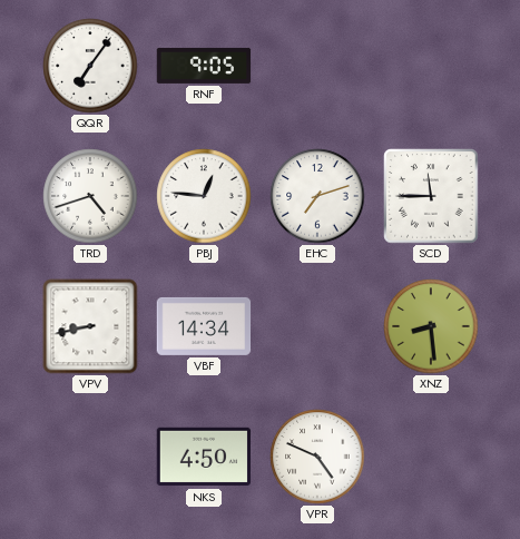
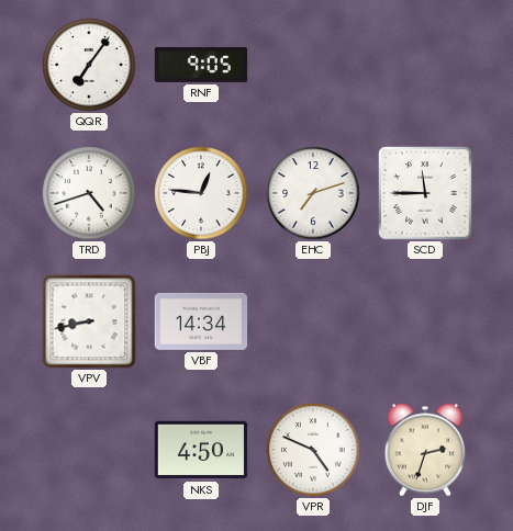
XNZ: 8:29 -> none (431, 326)
DJF: none -> 2:33 (425, 450)
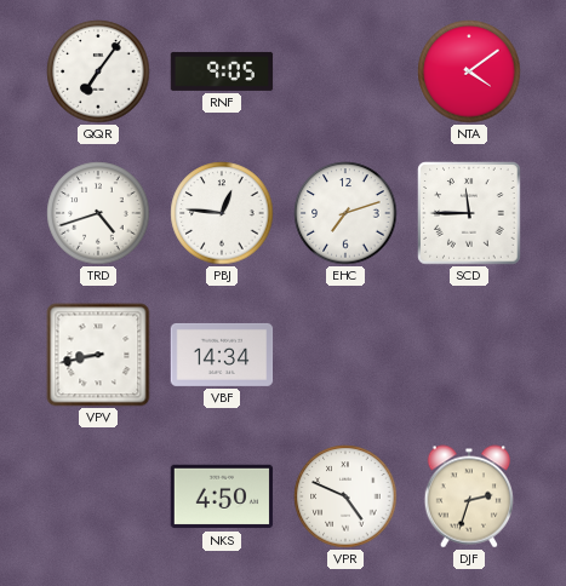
NTA: none -> 4:09 (469, 71)
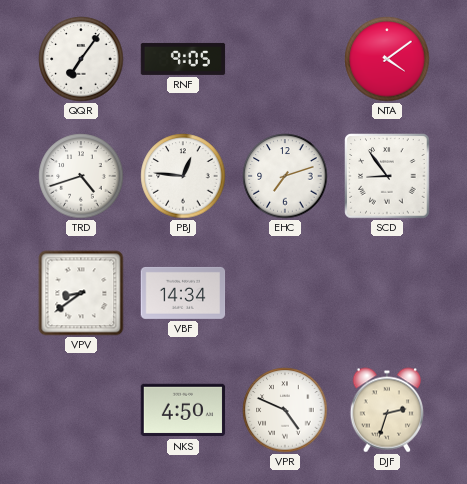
SCD: 11:45 -> 8:54 (387, 176)
VPV: 8:43 -> 8:39 (81, 293)
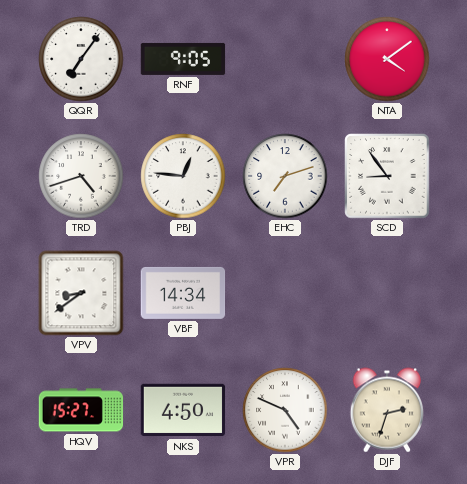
HQV: none -> 15:27 (81, 410)
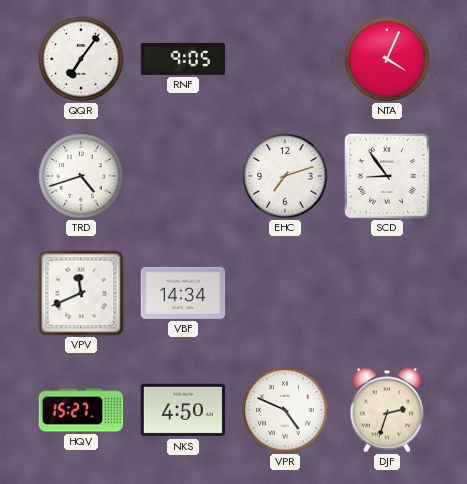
NTA: 4:09 -> 4:04 (387, 59)
PBJ: 12:46 -> none (183, 176)
VPV: 8:39 -> 11:41 (81, 293)
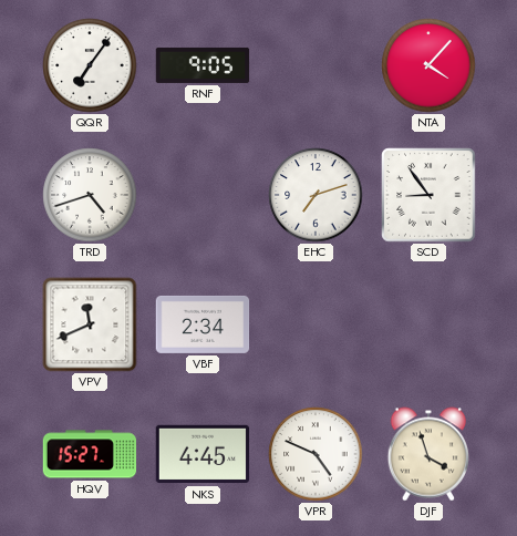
NTA: 4:04 -> 4:07 (428, 65)
VBF: 14:34 -> 2:34 (203, 324)
NKS: 4:50 -> 4:45 (203, 454)
DJF: 2:33 -> 3:57 (428, 454)
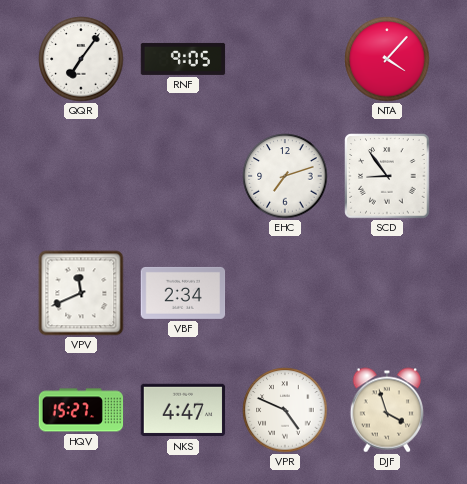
TRD: 4:42 -> none (90, 195)
NKS: 4:45 -> 4:47 (183, 410)
